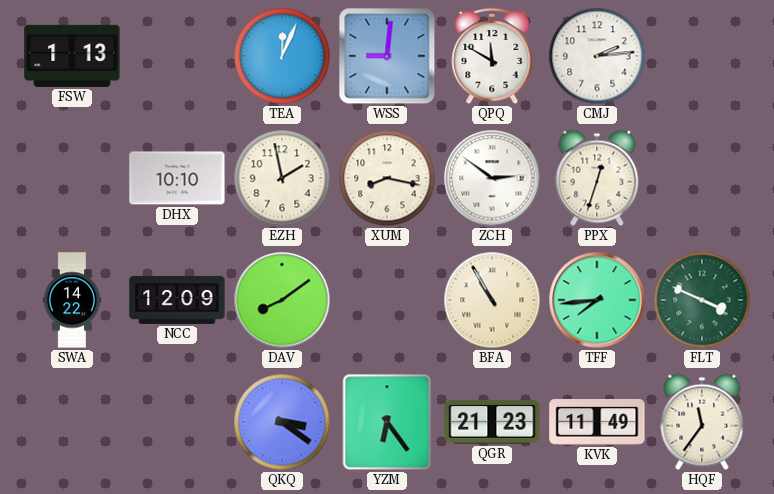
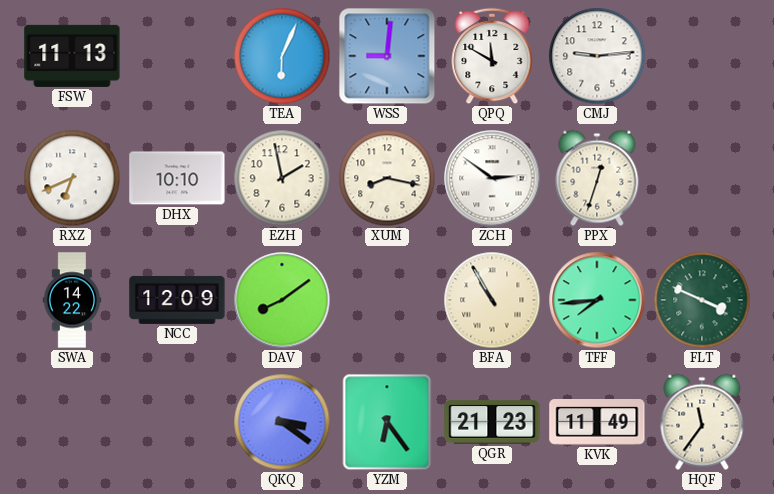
FSW: 1:13 -> 11:13 (72, 56)
TEA: 12:04 -> 6:04 (282, 56)
CMJ: 2:14 -> 9:14 (597, 56)
RXZ: none -> 6:41 (72, 178)
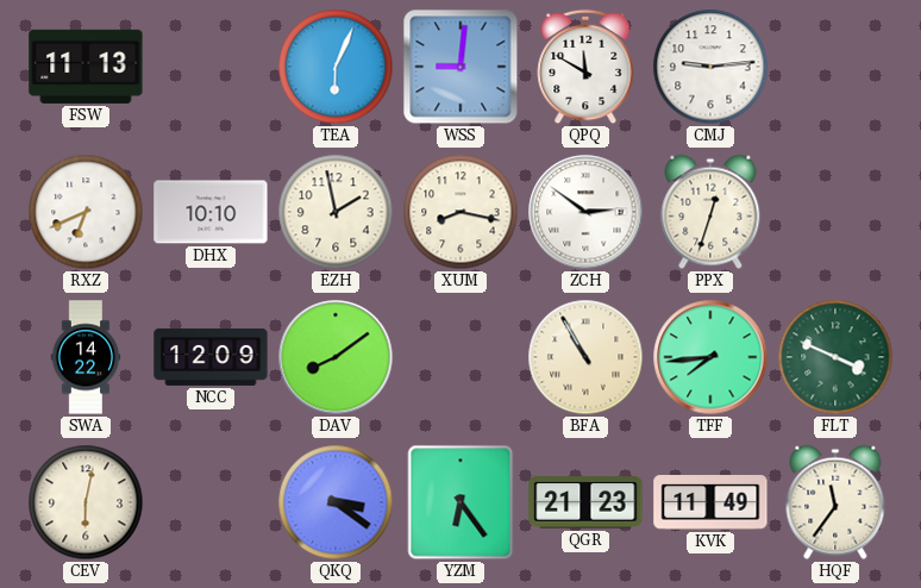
CEV: none -> 6:02 (86, 502)
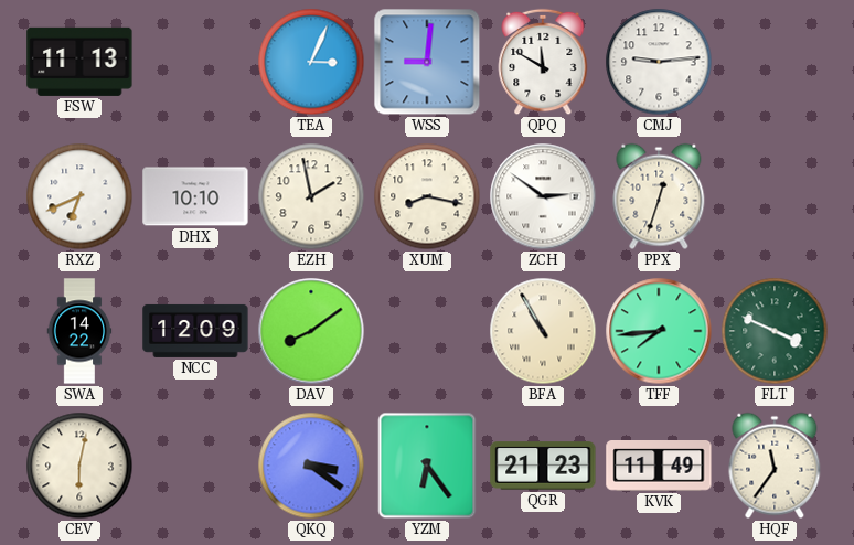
TEA: 6:04 -> 3:04 (311, 62)
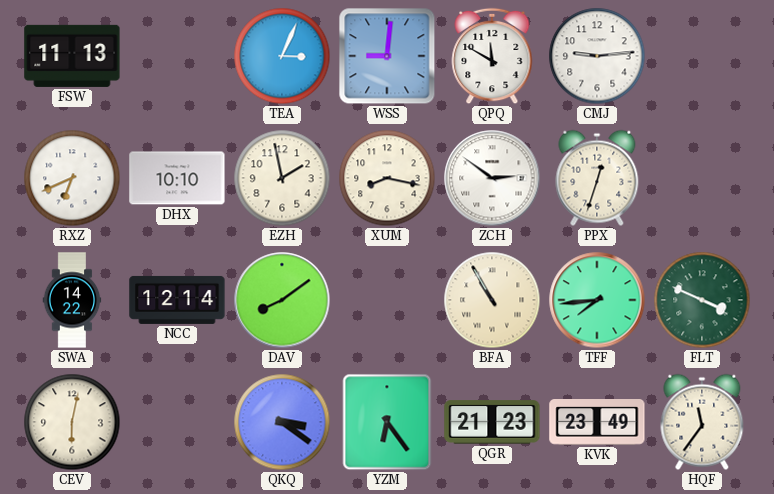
NCC: 12:09 -> 12:14 (177, 300)
KVK: 11:49 -> 23:49 (597, 422)
